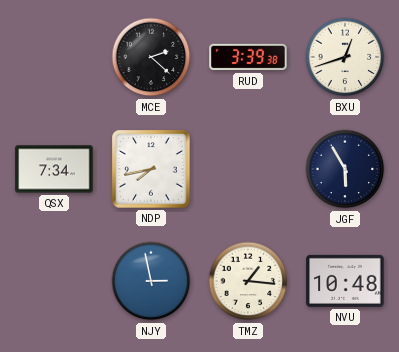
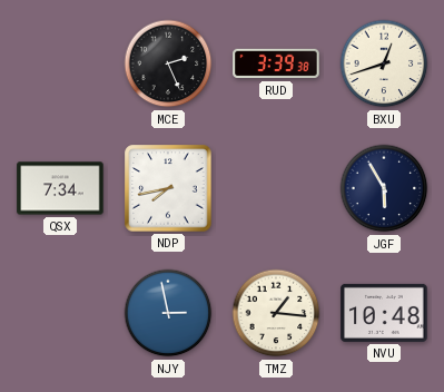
MCE: 2:22 -> 2:26 (168, 63)
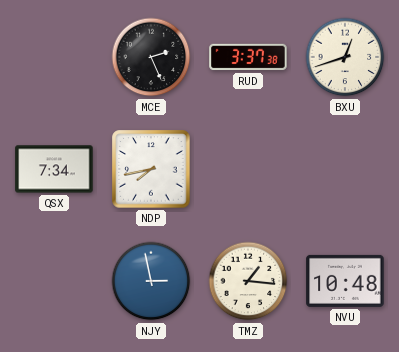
RUD: 3:39 -> 3:37 (248, 57)
JGF: 5:55 -> none (384, 188)
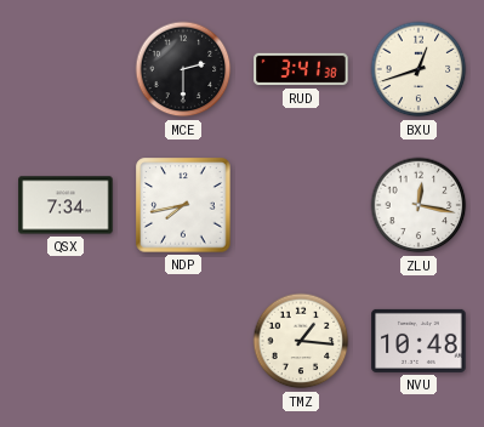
MCE: 2:26 -> 2:30 (183, 69)
RUD: 3:37 -> 3:41 (301, 69)
ZLU: none -> 12:17 (418, 205)
NJY: 2:58 -> none (151, 281)
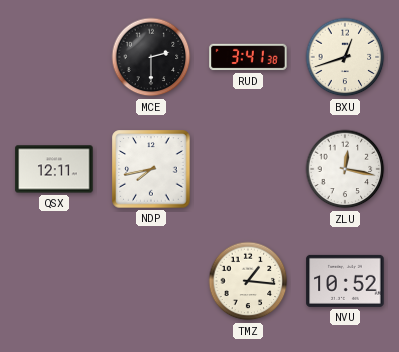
QSX: 7:34 -> 12:11 (54, 169)
NVU: 10:48 -> 10:52 (345, 281)
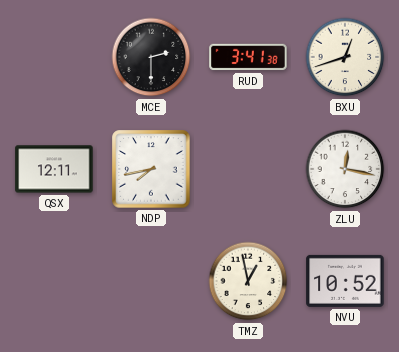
TMZ: 1:16 -> 12:58 (248, 281)
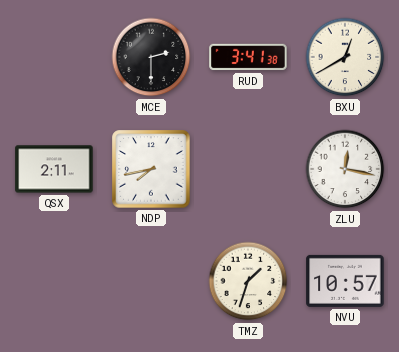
BXU: 12:42 -> 12:40 (345, 57)
QSX: 12:11 -> 2:11 (54, 169)
TMZ: 12:58 -> 1:33 (248, 281)
NVU: 10:52 -> 10:57 (345, 281)
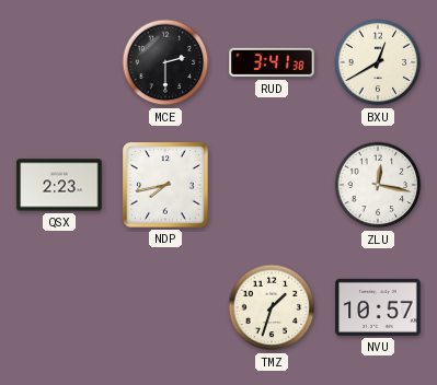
QSX: 2:11 -> 2:23 (59, 185)
